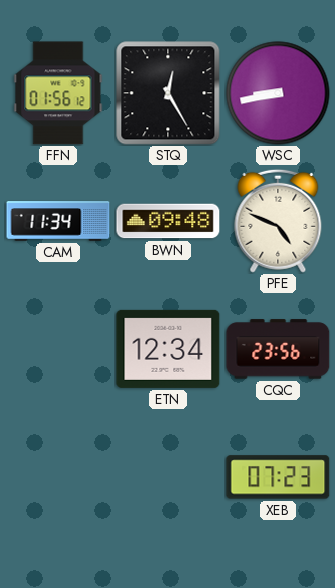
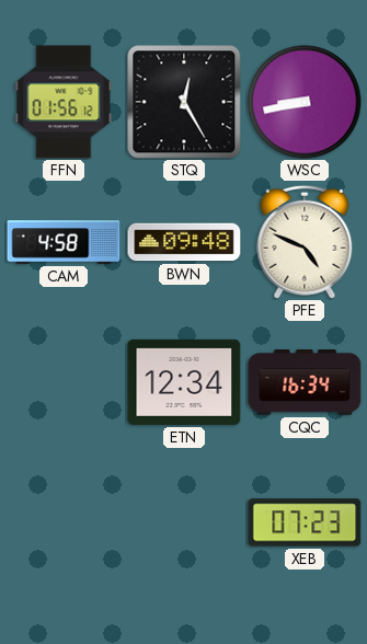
CAM: 11:34 -> 4:58 (64, 242)
CQC: 23:56 -> 16:34 (305, 382)
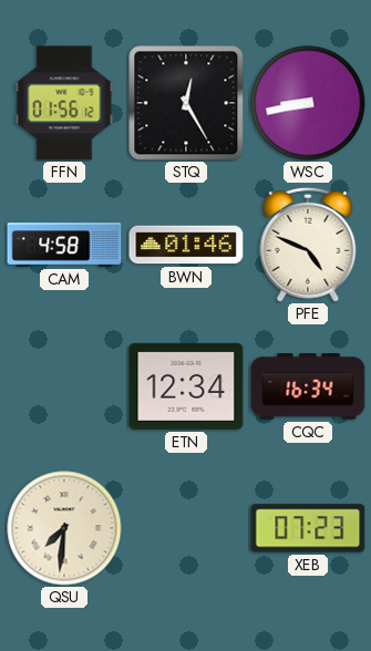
BWN: 09:48 -> 01:46 (186, 245)
QSU: none -> 7:31 (64, 528)
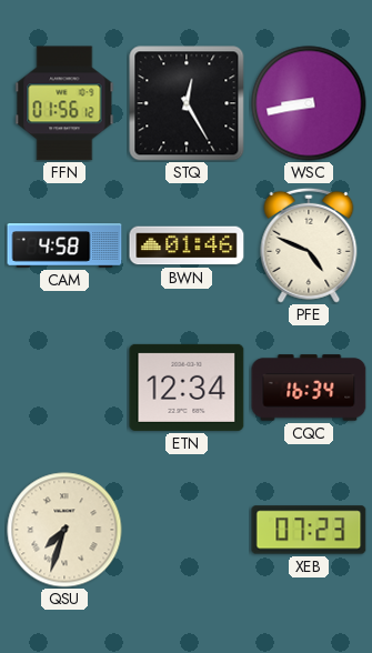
QSU: 7:31 -> 7:33 (64, 530)
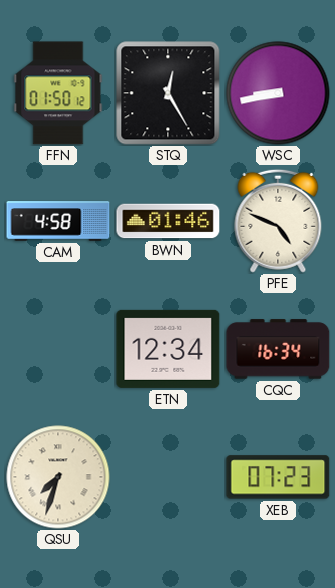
FFN: 01:56 -> 01:50 (58, 93)
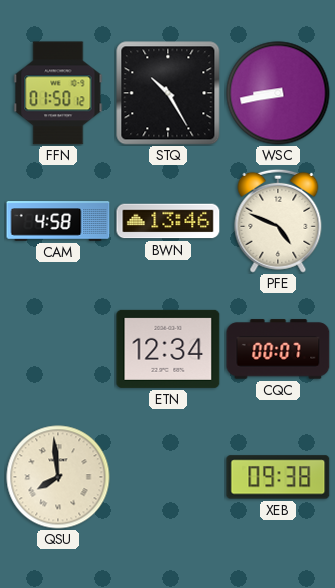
STQ: 12:25 -> 10:25 (168, 93)
BWN: 01:46 -> 13:46 (168, 221)
CQC: 16:34 -> 00:07 (278, 349)
QSU: 7:33 -> 7:59 (58, 477)
XEB: 07:23 -> 09:38 (278, 477)
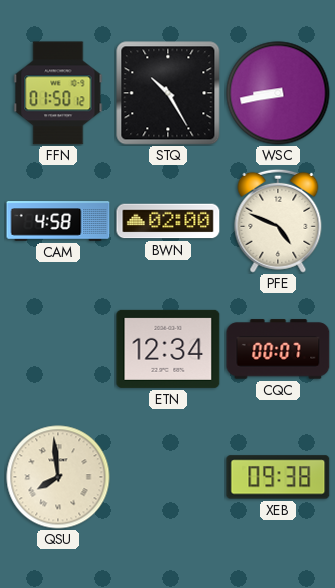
BWN: 13:46 -> 02:00 (168, 221)
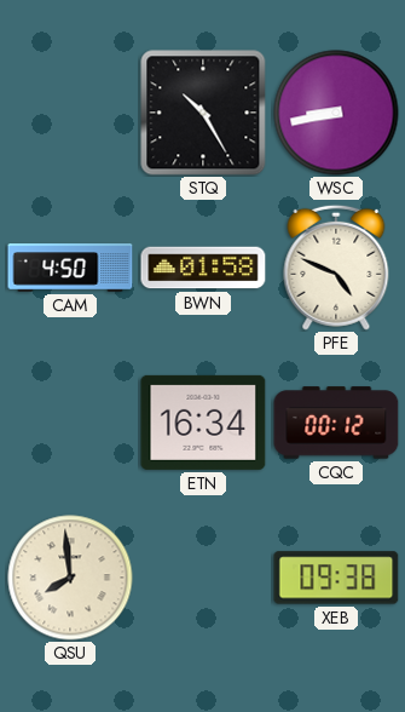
FFN: 01:50 -> none (58, 93)
CAM: 4:58 -> 4:50 (70, 268)
BWN: 02:00 -> 01:58 (203, 268)
ETN: 12:34 -> 16:34 (203, 423)
CQC: 00:07 -> 00:12 (336, 423)
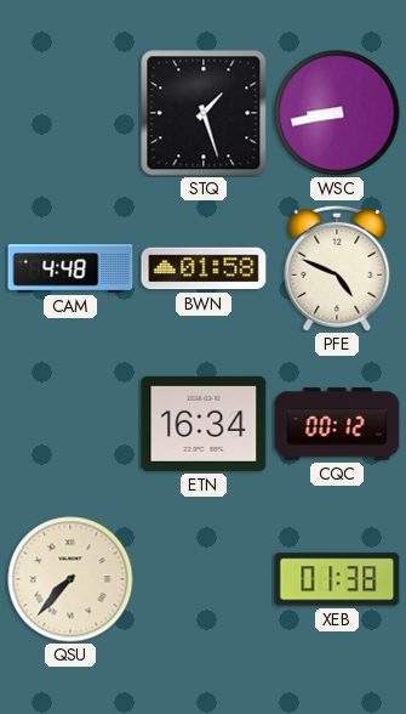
STQ: 10:25 -> 1:27 (204, 113)
CAM: 4:50 -> 4:48 (70, 268)
QSU: 7:59 -> 7:37 (70, 579)
XEB: 09:38 -> 01:38 (337, 579)
